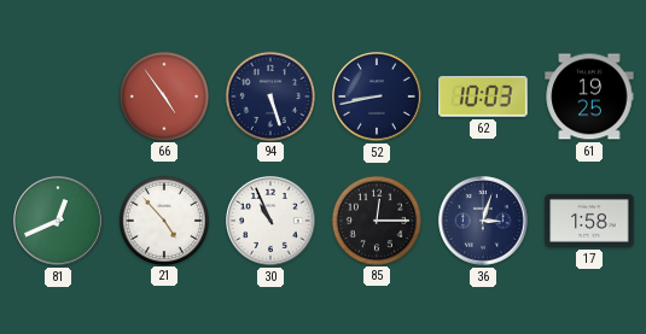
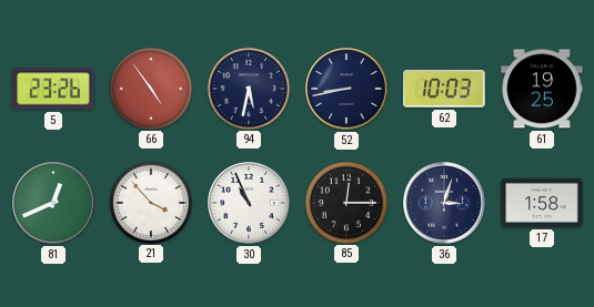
5: none -> 23:26 (53, 89)
94: 5:27 -> 5:32 (248, 88)
21: 4:53 -> 3:53 (150, 202)
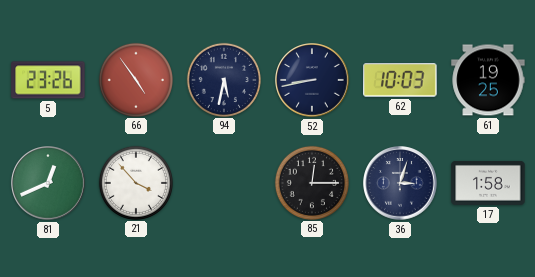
30: 10:56 -> none (249, 203)
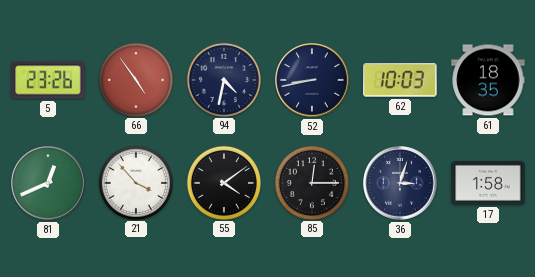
94: 5:32 -> 4:32 (223, 79)
61: 19:25 -> 18:35 (488, 80)
55: none -> 4:09 (223, 182)
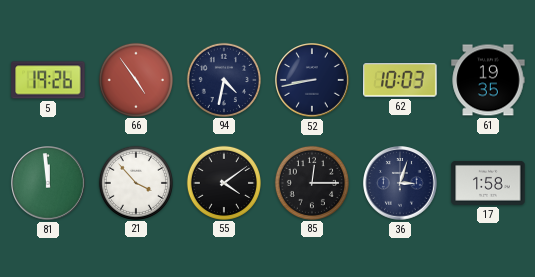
5: 23:26 -> 19:26 (48, 80)
61: 18:35 -> 19:35 (488, 80)
81: 12:41 -> 11:59 (48, 183)
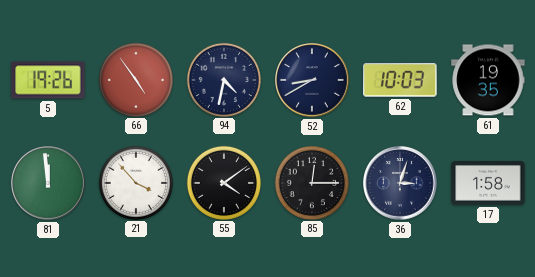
52: 8:43 -> 8:40 (312, 80)
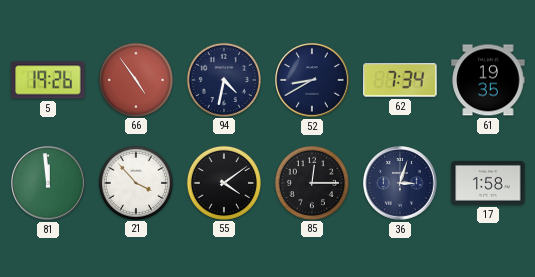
62: 10:03 -> 7:34 (400, 80)
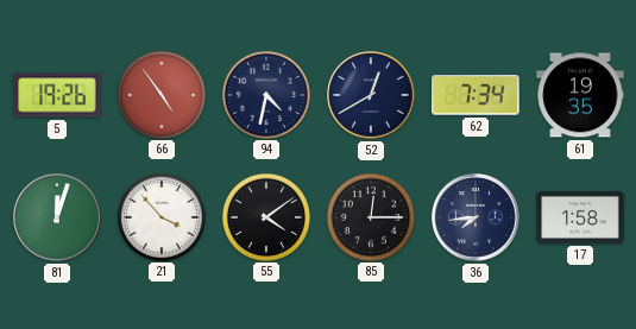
52: 8:40 -> 12:40 (371, 95)
81: 11:59 -> 12:03 (57, 217)
36: 3:03 -> 7:44 (476, 217)
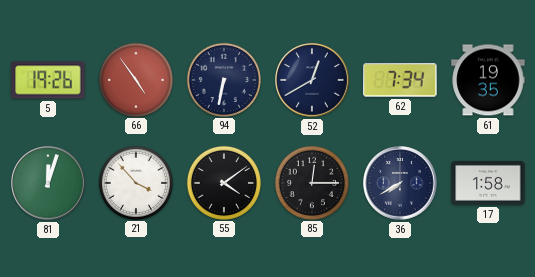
94: 4:32 -> 6:32 (223, 79)
36: 7:44 -> 7:40 (400, 183)
